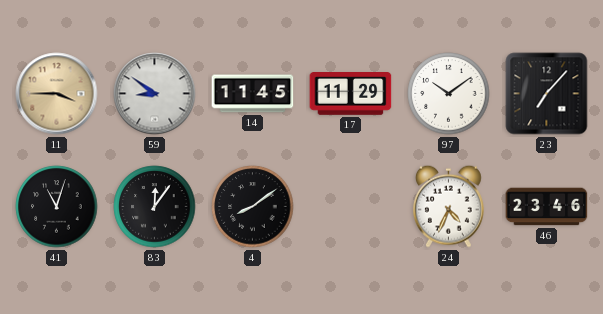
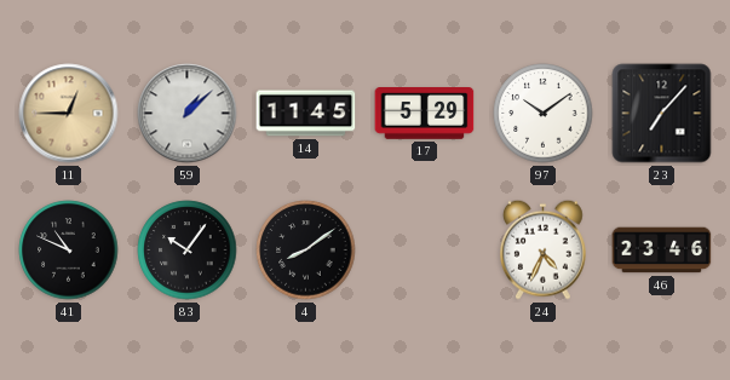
11: 3:45 -> 12:45 (69, 114)
59: 8:51 -> 1:08 (188, 114)
17: 11:29 -> 5:29 (425, 114)
41: 11:03 -> 10:49 (69, 251)
83: 12:06 -> 10:06 (188, 251)
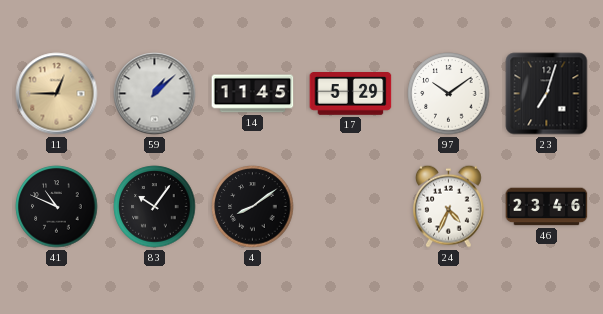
23: 7:07 -> 7:03 (547, 94)
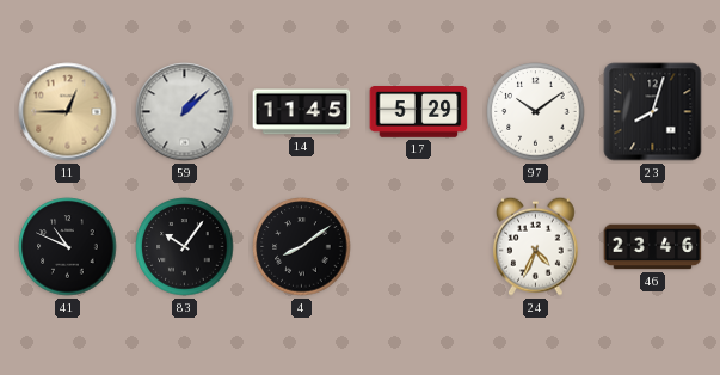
23: 7:03 -> 8:03 (653, 112)
